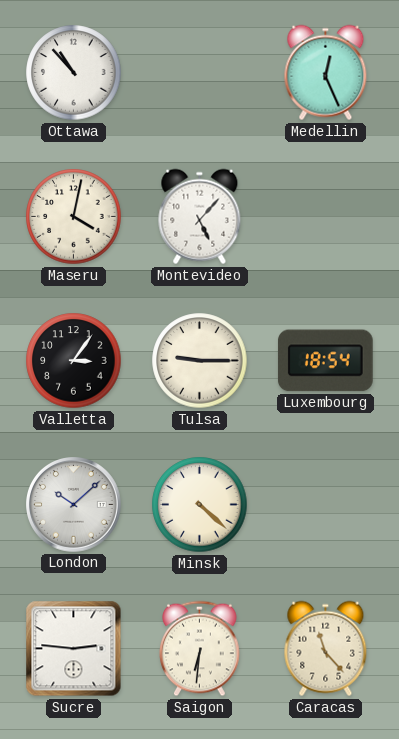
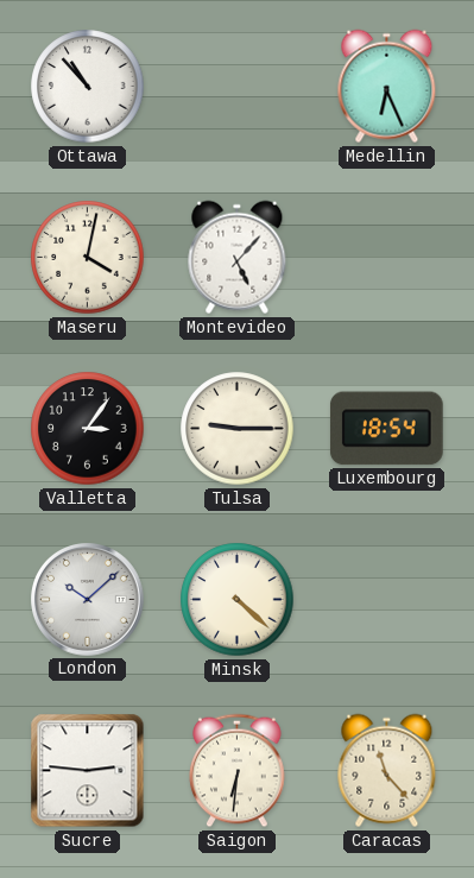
Medellin: 12:26 -> 6:26 (387, 87)
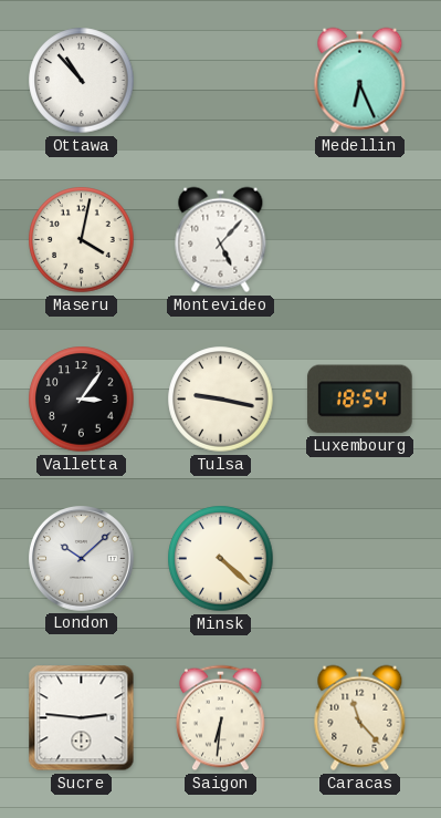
Tulsa: 9:15 -> 9:17 (221, 400)
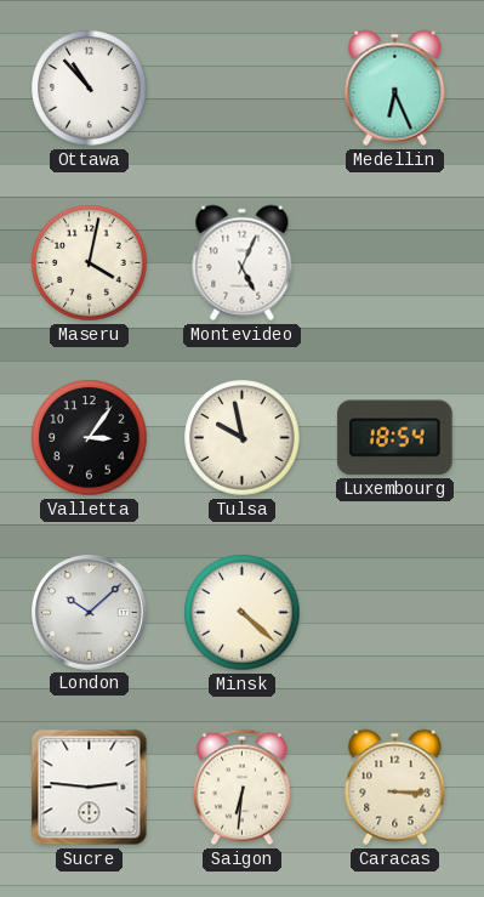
Montevideo: 5:07 -> 5:04 (243, 263)
Tulsa: 9:17 -> 9:58 (243, 438)
Caracas: 11:23 -> 3:15 (395, 788)
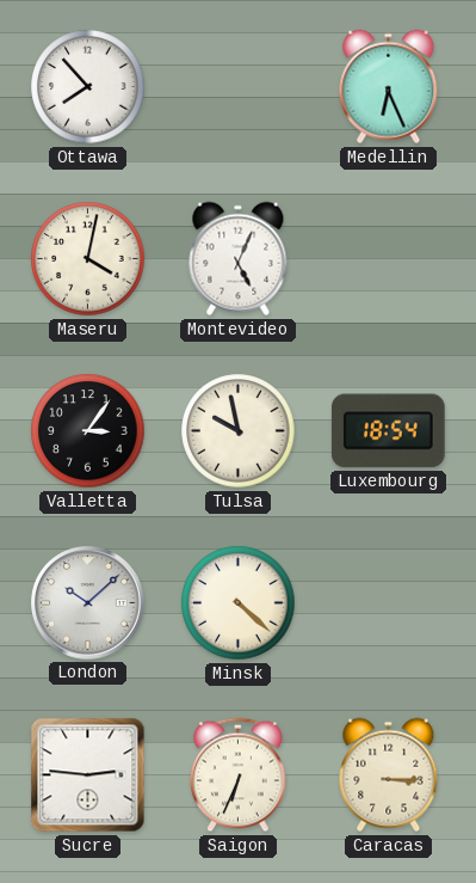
Ottawa: 10:53 -> 7:53 (88, 87)
Saigon: 6:31 -> 6:34 (239, 775)
